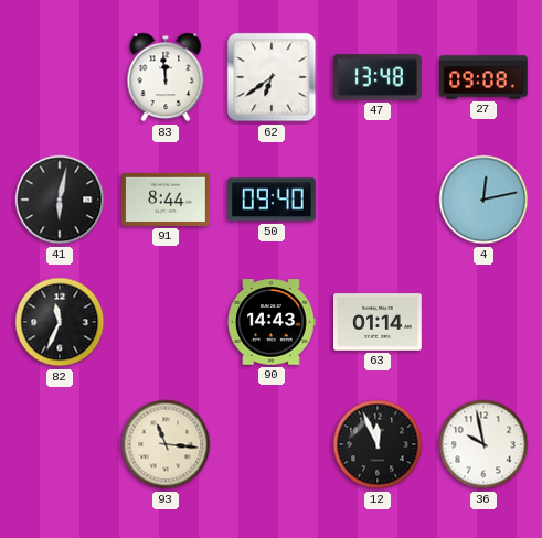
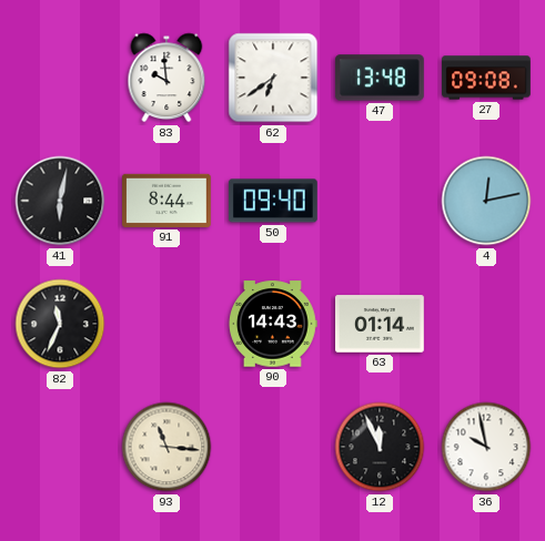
83: 11:59 -> 9:59 (166, 78)
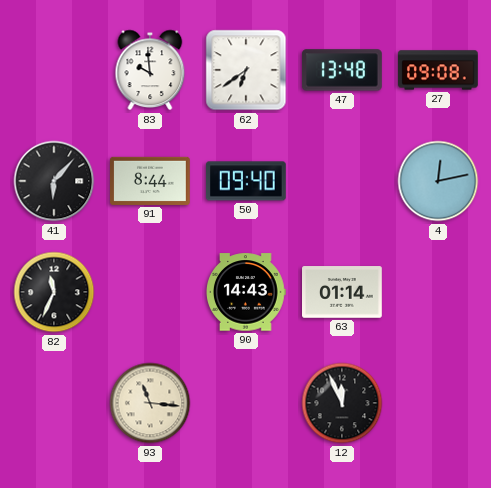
41: 6:02 -> 6:07 (54, 181)
36: 9:58 -> none (486, 447)
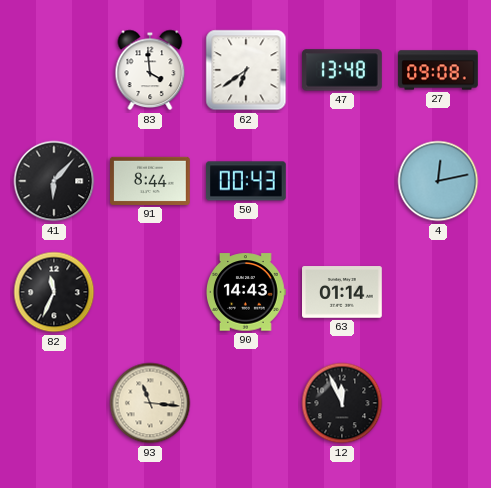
83: 9:59 -> 3:59 (150, 70)
50: 09:40 -> 00:43 (246, 181)
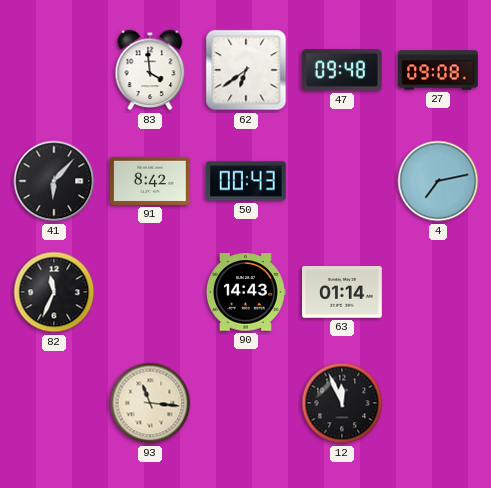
47: 13:48 -> 09:48 (342, 70)
91: 8:44 -> 8:42 (151, 181)
4: 12:13 -> 7:13 (438, 181)
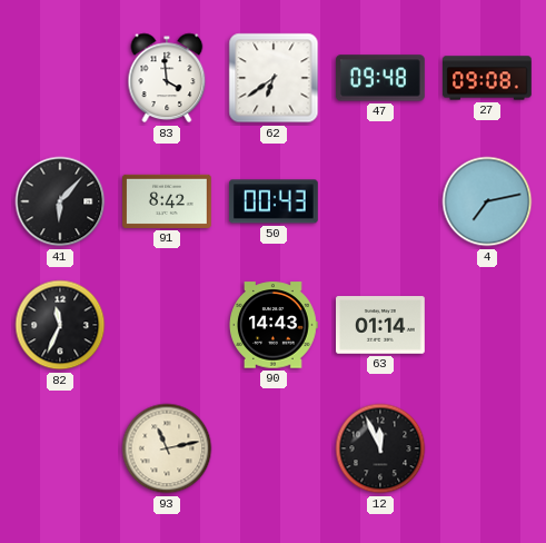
93: 11:16 -> 11:13 (167, 448)
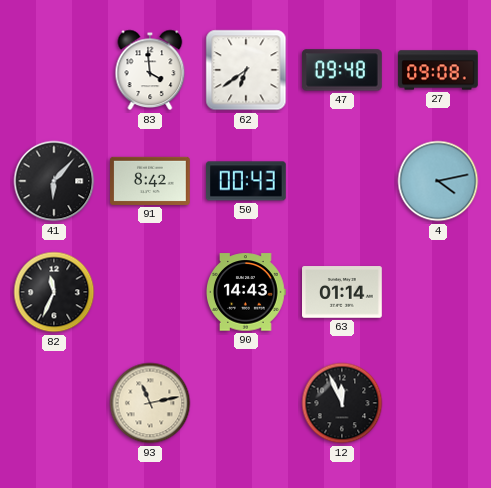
4: 7:13 -> 4:13 (438, 181)
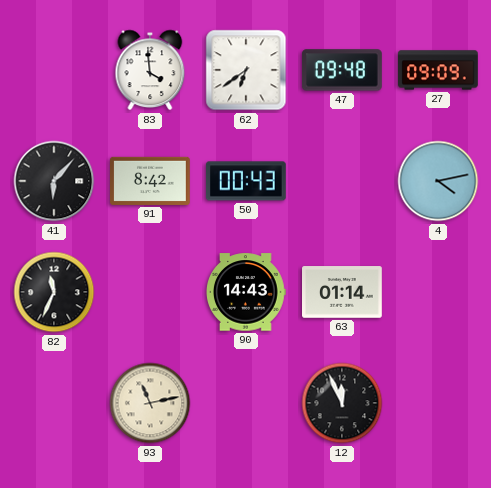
27: 09:08 -> 09:09 (439, 70)
